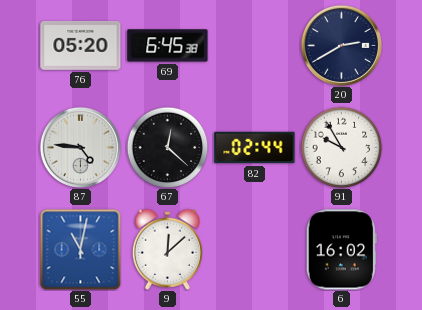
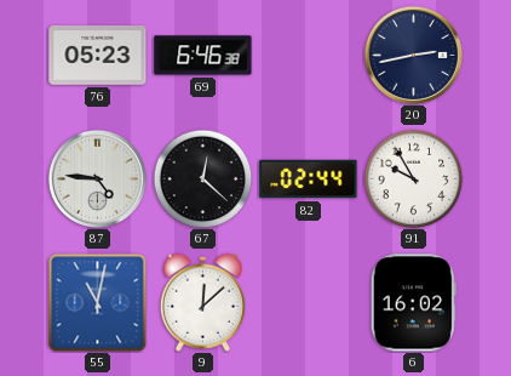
76: 05:20 -> 05:23 (98, 55)
69: 6:45 -> 6:46 (203, 56)
20: 2:40 -> 2:43 (413, 55)
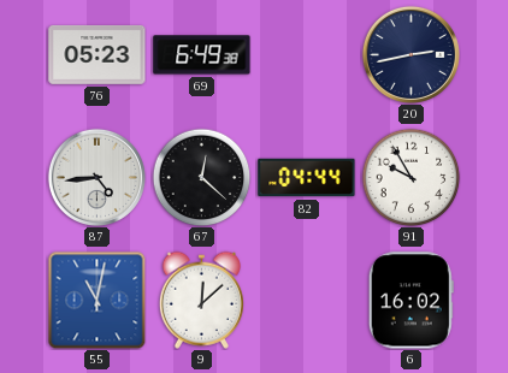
69: 6:46 -> 6:49 (202, 55)
87: 4:46 -> 4:44 (96, 177)
82: 02:44 -> 04:44 (307, 178)
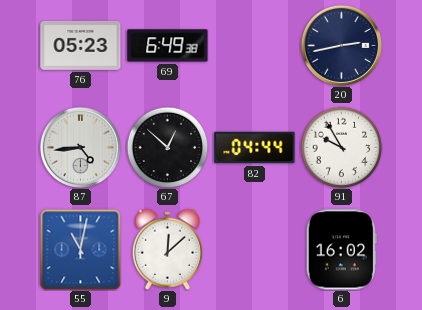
67: 12:22 -> 12:52 (167, 147)
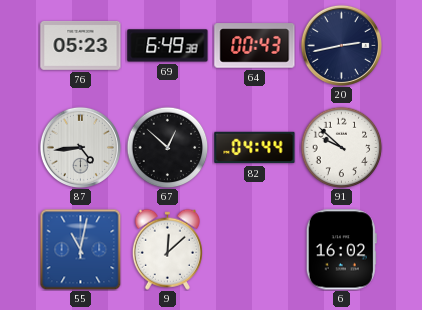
64: none -> 00:43 (255, 46)
91: 9:55 -> 9:52 (341, 147)
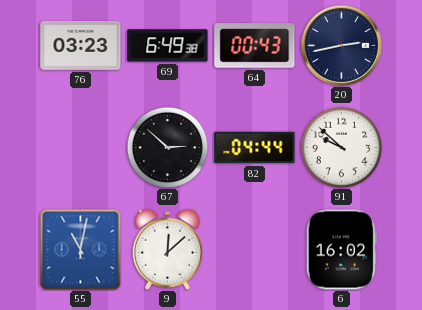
76: 05:23 -> 03:23 (81, 45)
87: 4:44 -> none (80, 147)
67: 12:52 -> 2:52 (167, 147)
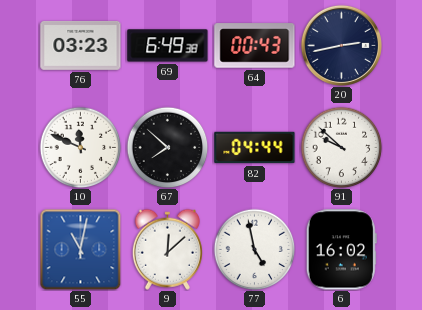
10: none -> 11:49 (80, 147)
67: 2:52 -> 7:52 (167, 147)
77: none -> 4:58 (254, 249)
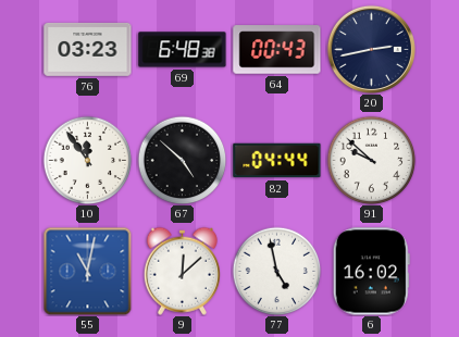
69: 6:49 -> 6:48 (183, 50)
10: 11:49 -> 11:54 (87, 160)
67: 7:52 -> 4:52 (182, 160)
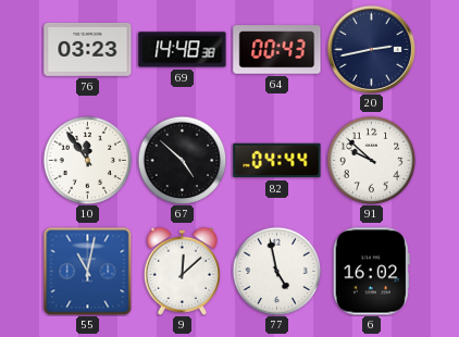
69: 6:48 -> 14:48 (183, 50)
